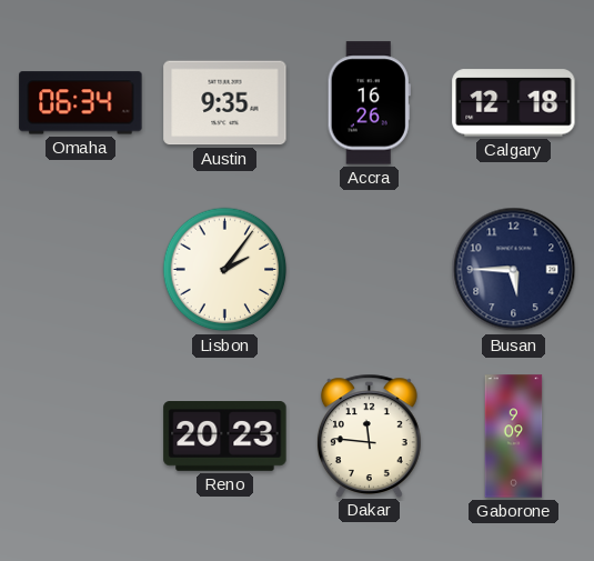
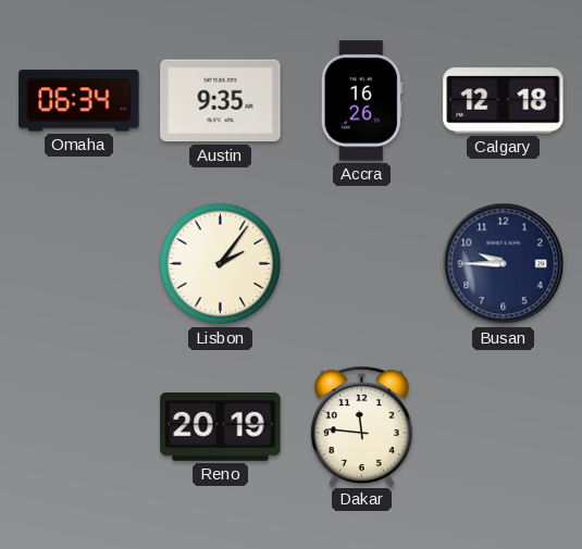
Busan: 5:45 -> 9:45 (504, 264)
Reno: 20:23 -> 20:19 (221, 427)
Gaborone: 9:09 -> none (514, 437)
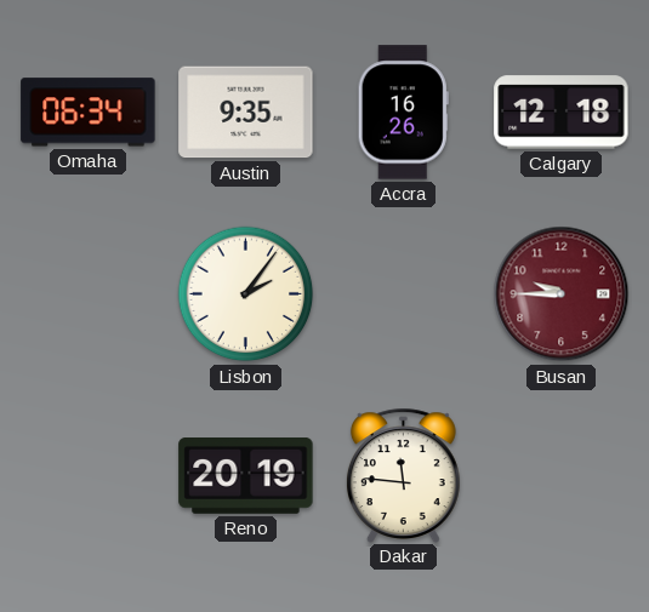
Busan dial: navy -> burgundy (562, 294)
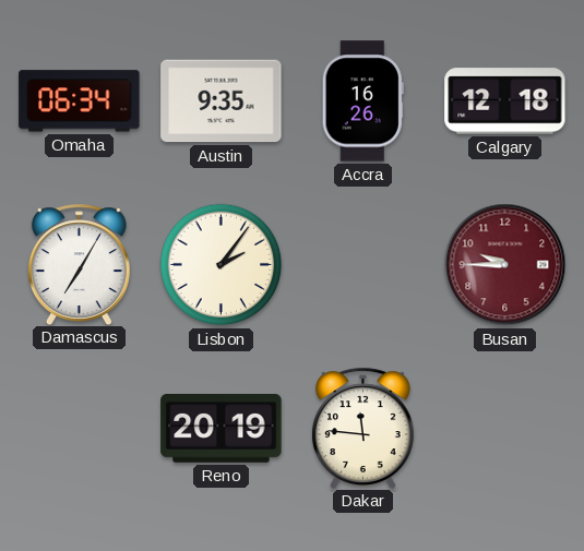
Damascus: none -> 7:05 (79, 264)
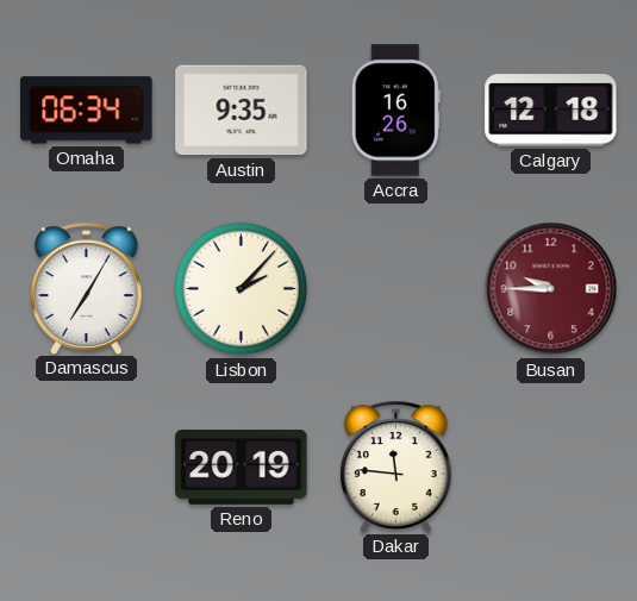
Lisbon: 2:06 -> 2:07 (242, 289)
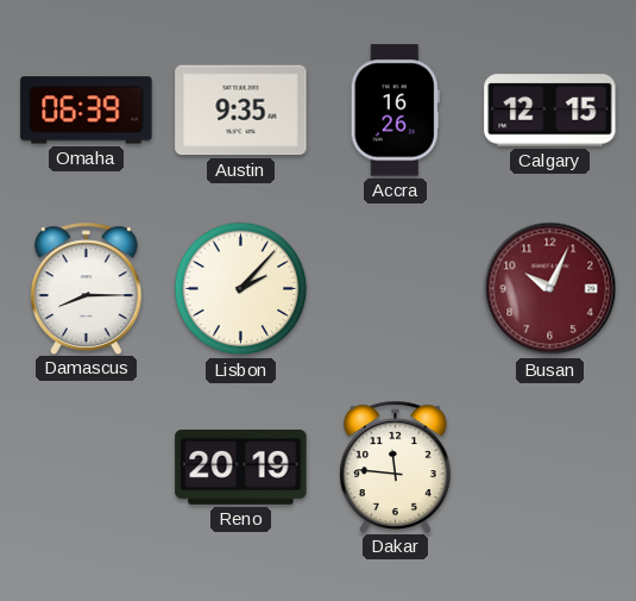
Omaha: 06:34 -> 06:39 (87, 111)
Calgary: 12:18 -> 12:15 (550, 111)
Damascus: 7:05 -> 8:15 (86, 288)
Busan: 9:45 -> 10:04 (550, 289)
